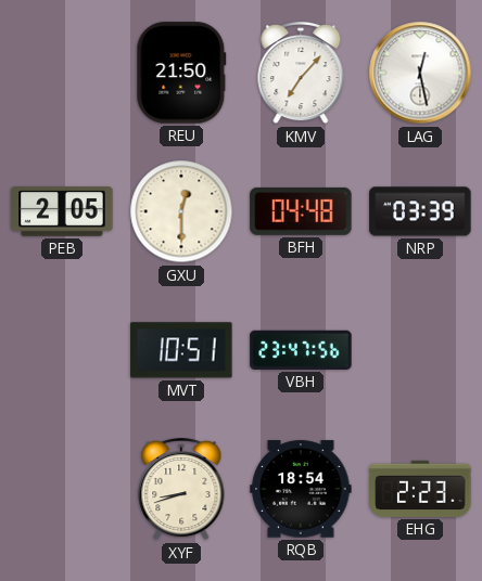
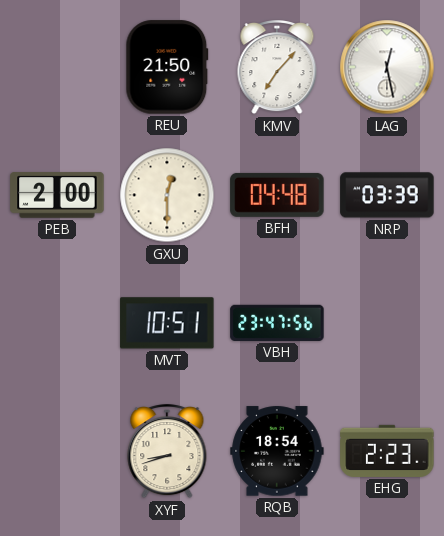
PEB: 2:05 -> 2:00 (57, 195)
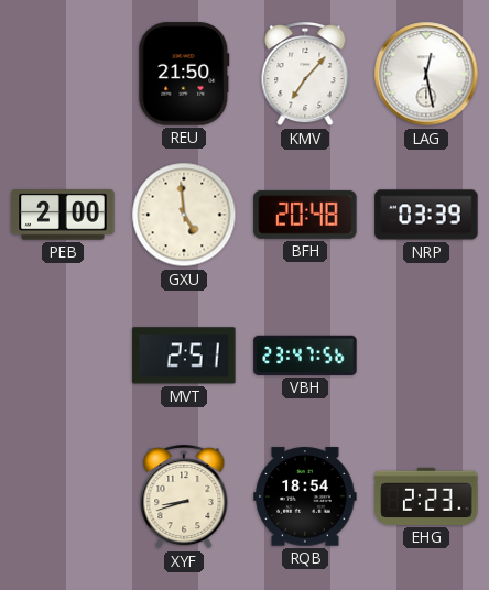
GXU: 12:30 -> 4:59 (184, 215)
BFH: 04:48 -> 20:48 (305, 215)
MVT: 10:51 -> 2:51 (184, 356)
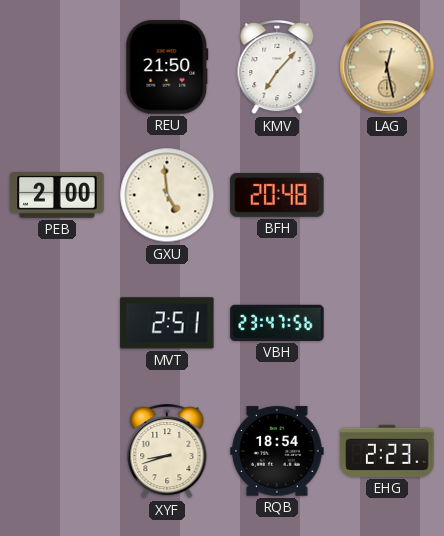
LAG dial: white -> champagne (387, 67)
NRP: 03:39 -> none (426, 215)
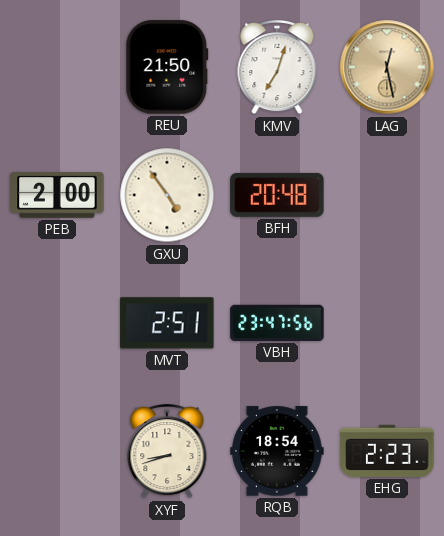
KMV: 7:07 -> 7:03 (277, 68)
GXU: 4:59 -> 4:54 (167, 195)
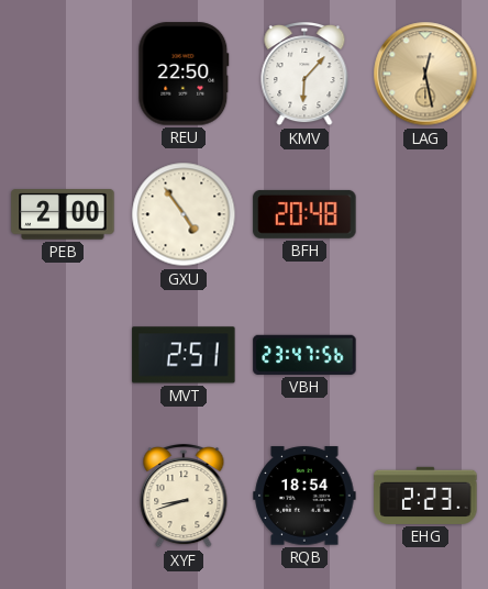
REU: 21:50 -> 22:50 (184, 74)
KMV: 7:03 -> 6:07 (304, 75)
